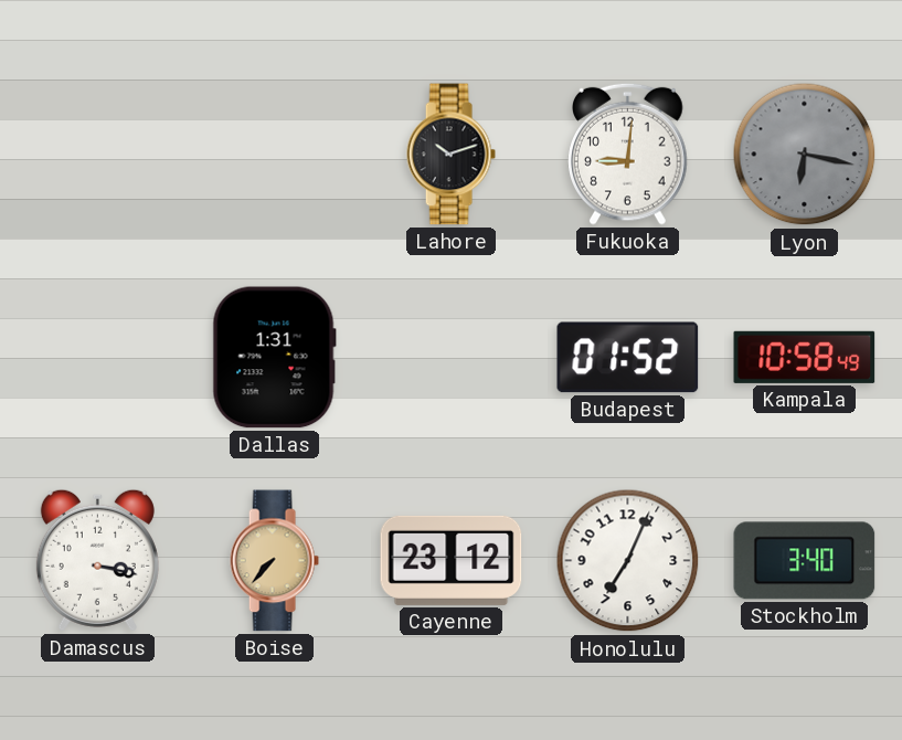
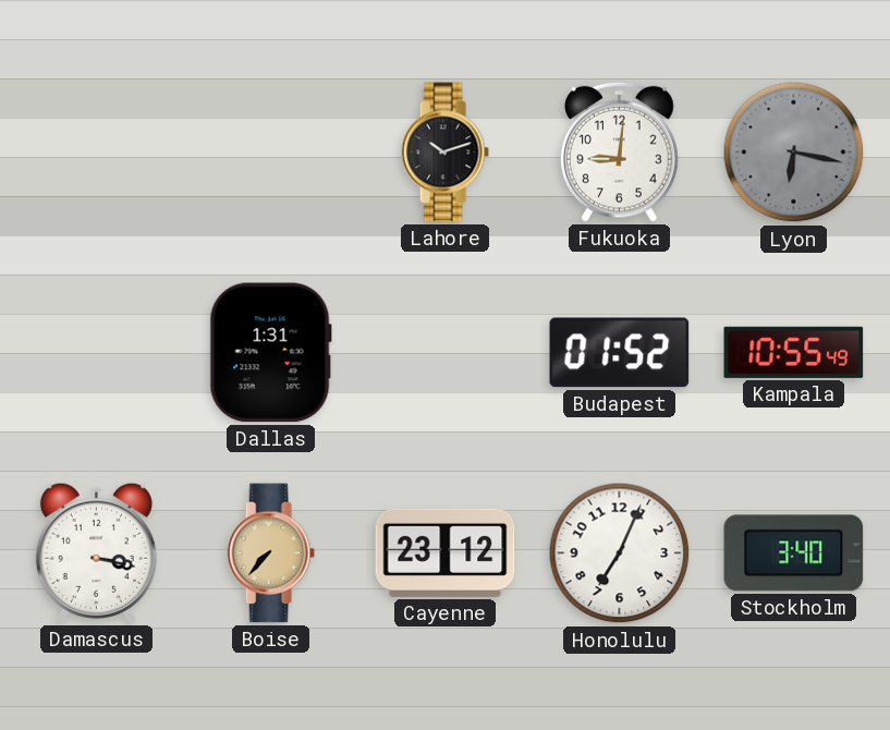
Kampala: 10:58 -> 10:55 (794, 352)
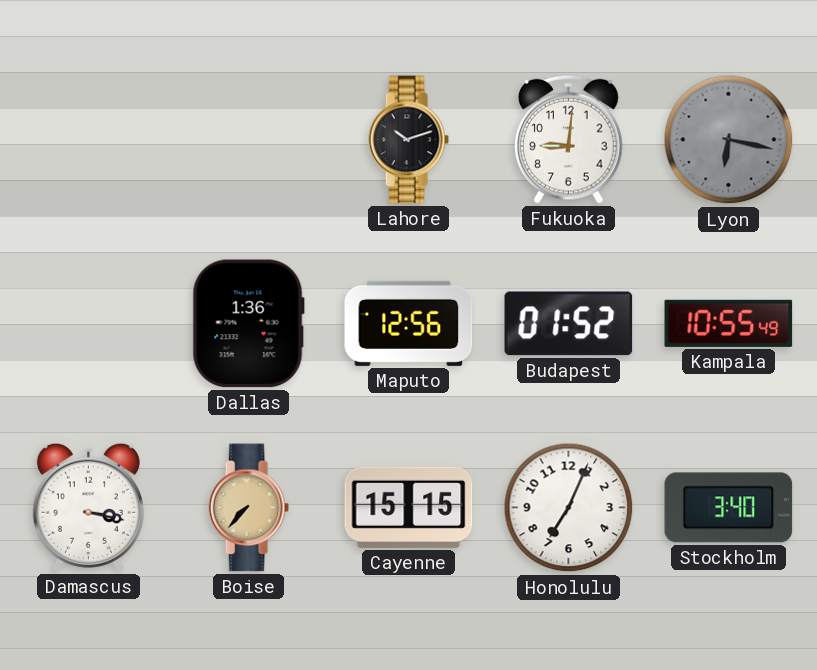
Dallas: 1:31 -> 1:36 (248, 324)
Maputo: none -> 12:56 (409, 323)
Cayenne: 23:12 -> 15:15 (409, 507)
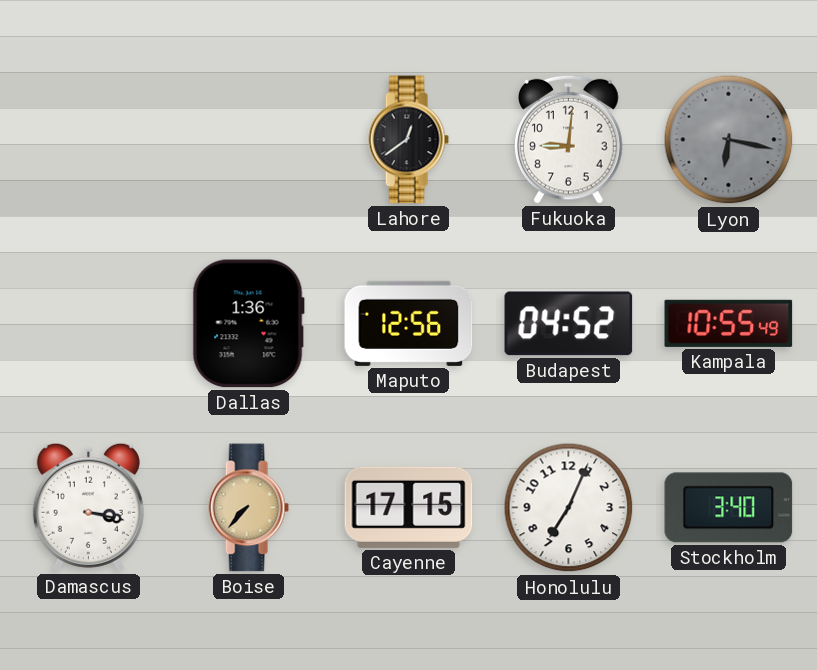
Lahore: 10:12 -> 12:39 (408, 140)
Budapest: 01:52 -> 04:52 (569, 324)
Cayenne: 15:15 -> 17:15 (409, 507)
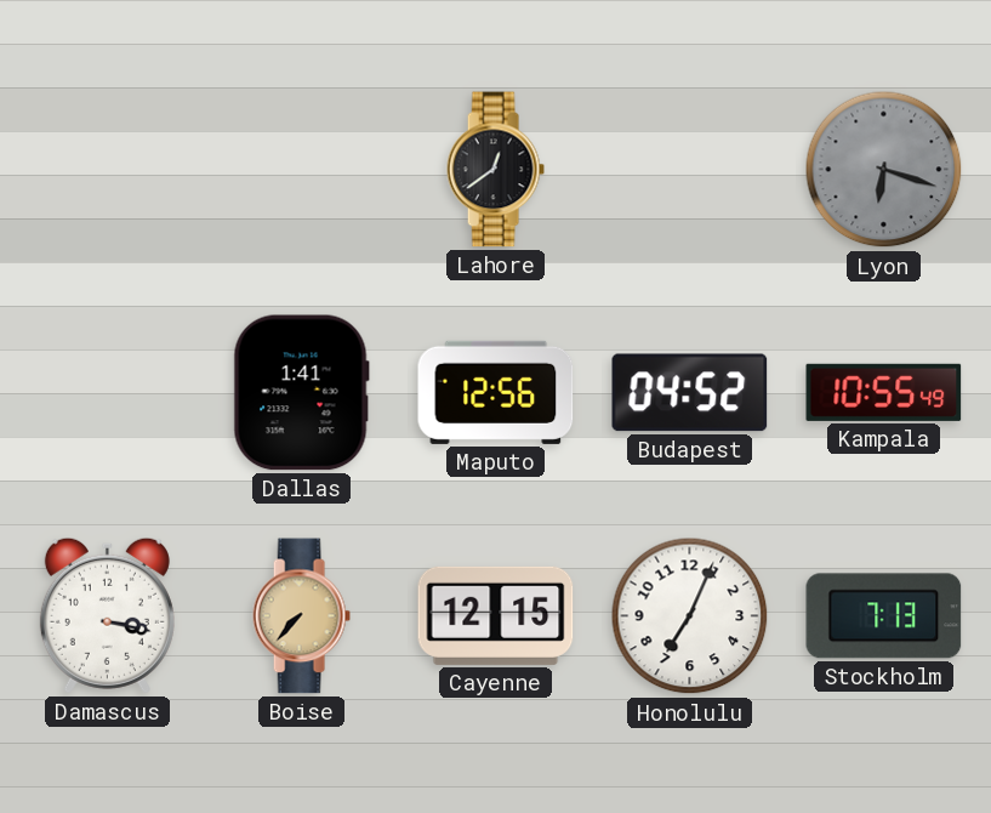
Fukuoka: 9:01 -> none (569, 139)
Lyon: 6:17 -> 6:18 (884, 170)
Dallas: 1:36 -> 1:41 (301, 393)
Cayenne: 17:15 -> 12:15 (496, 615)
Stockholm: 3:40 -> 7:13 (884, 616)
